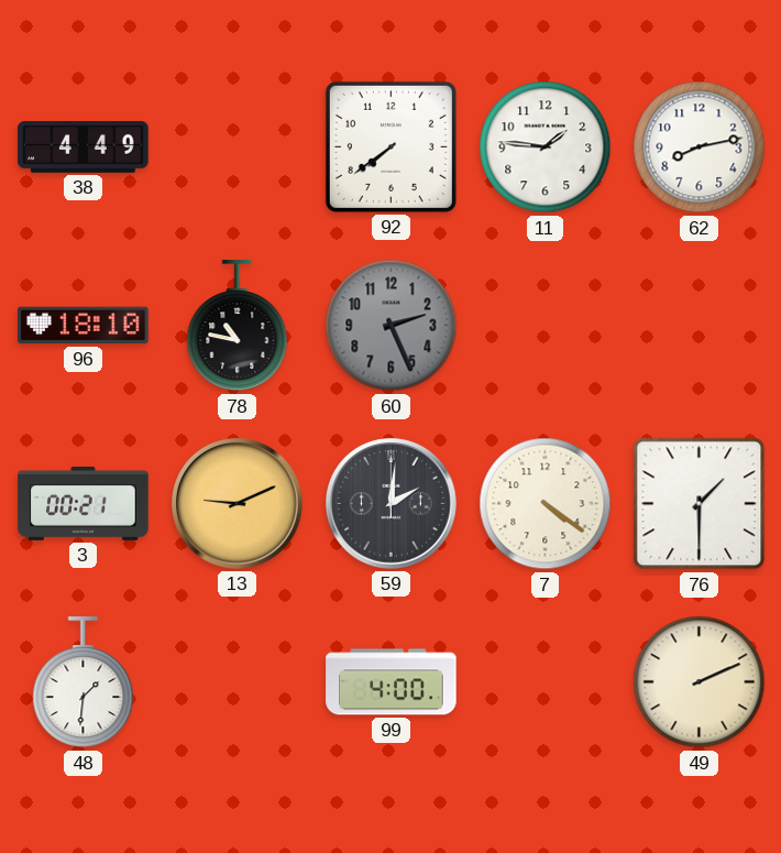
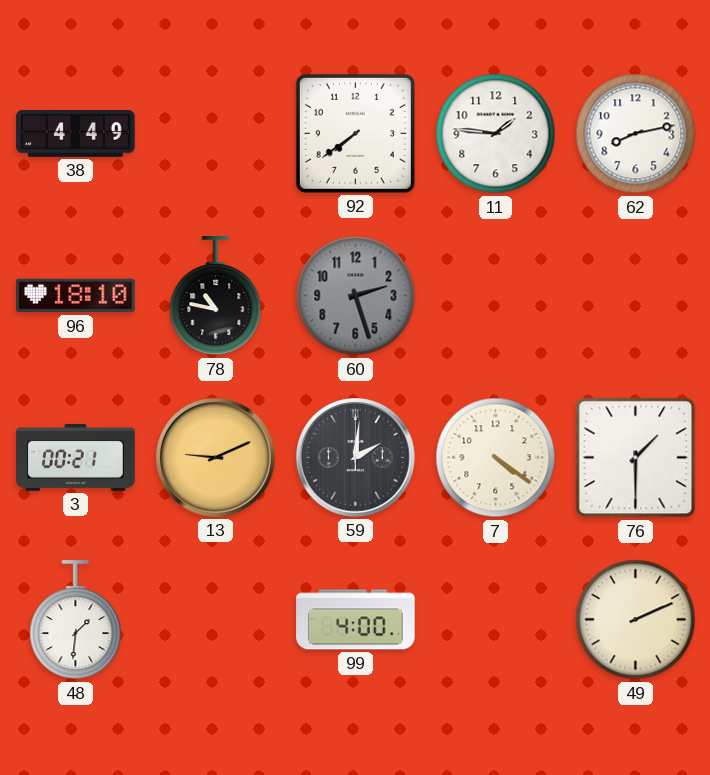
60: 2:26 -> 2:27 (356, 296)
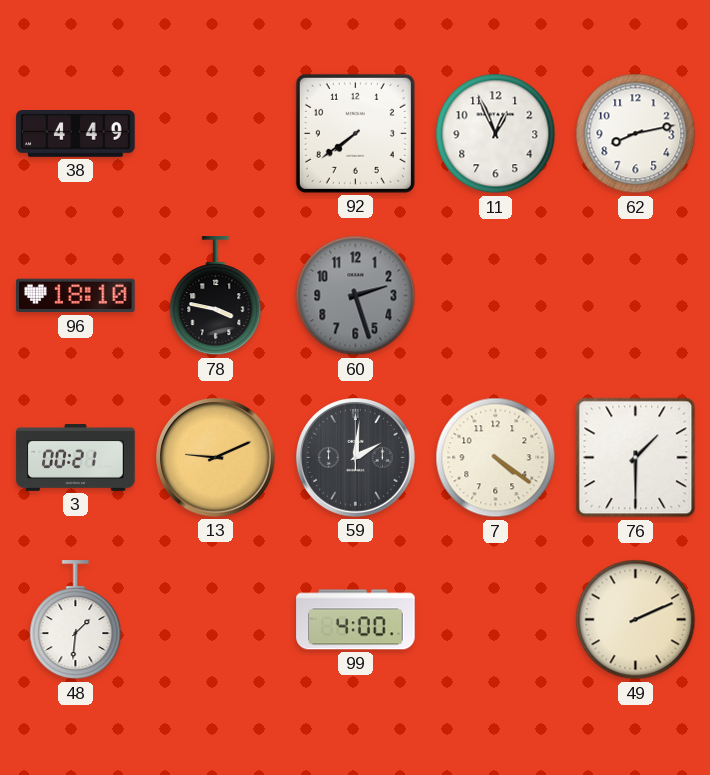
11: 1:46 -> 12:56 (496, 134)
78: 10:47 -> 3:47 (216, 296)
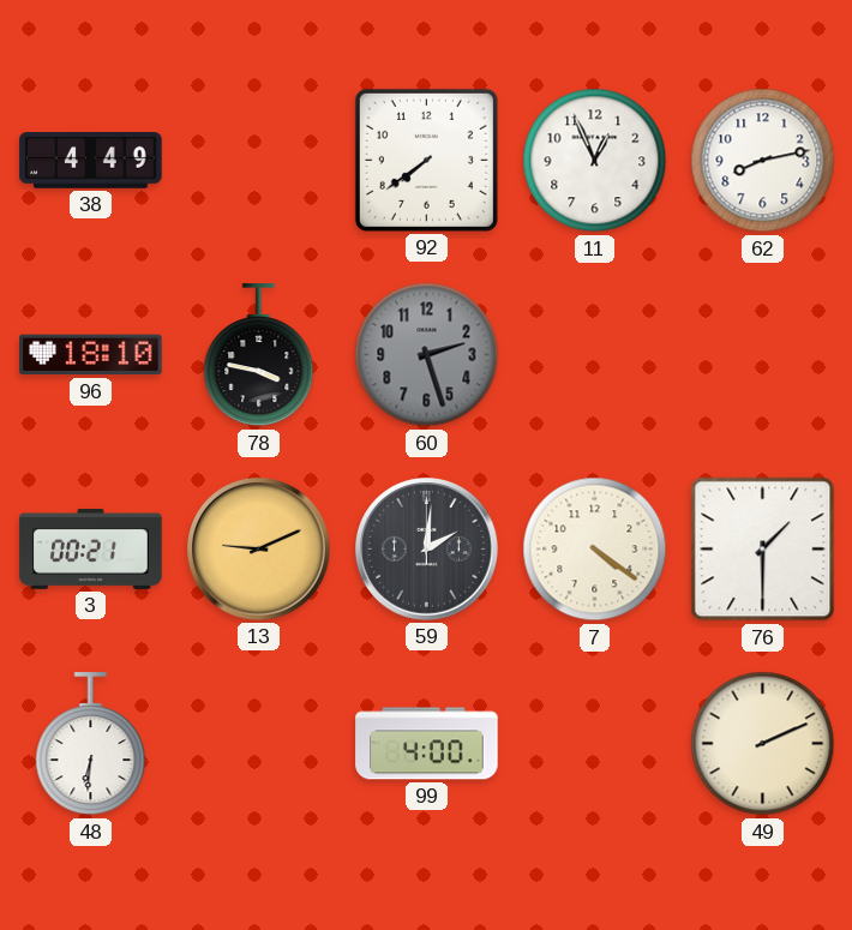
48: 1:31 -> 6:31 (91, 744)
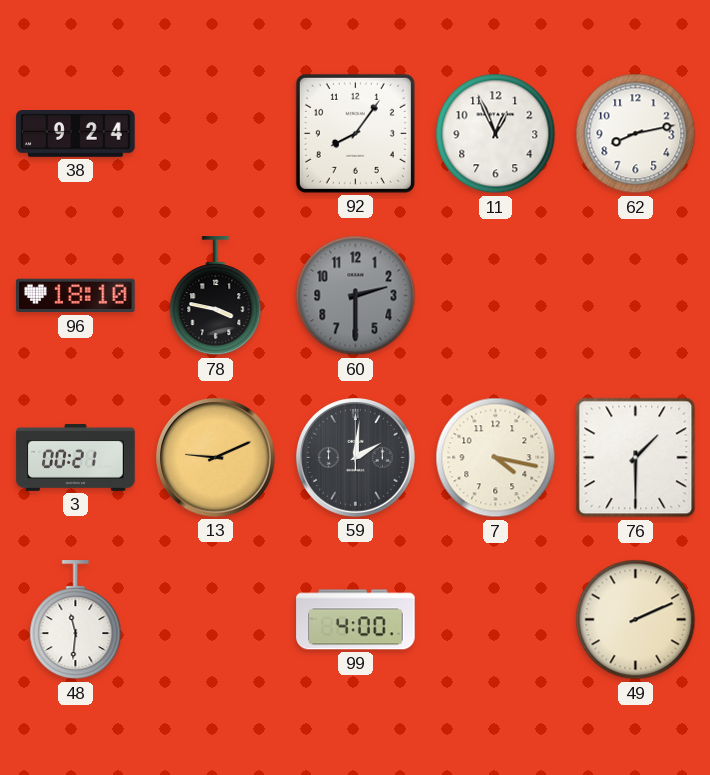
38: 4:49 -> 9:24 (76, 134)
92: 7:39 -> 8:06 (355, 133)
60: 2:27 -> 2:30 (356, 296)
7: 4:21 -> 4:17 (496, 458)
48: 6:31 -> 11:31 (76, 620)
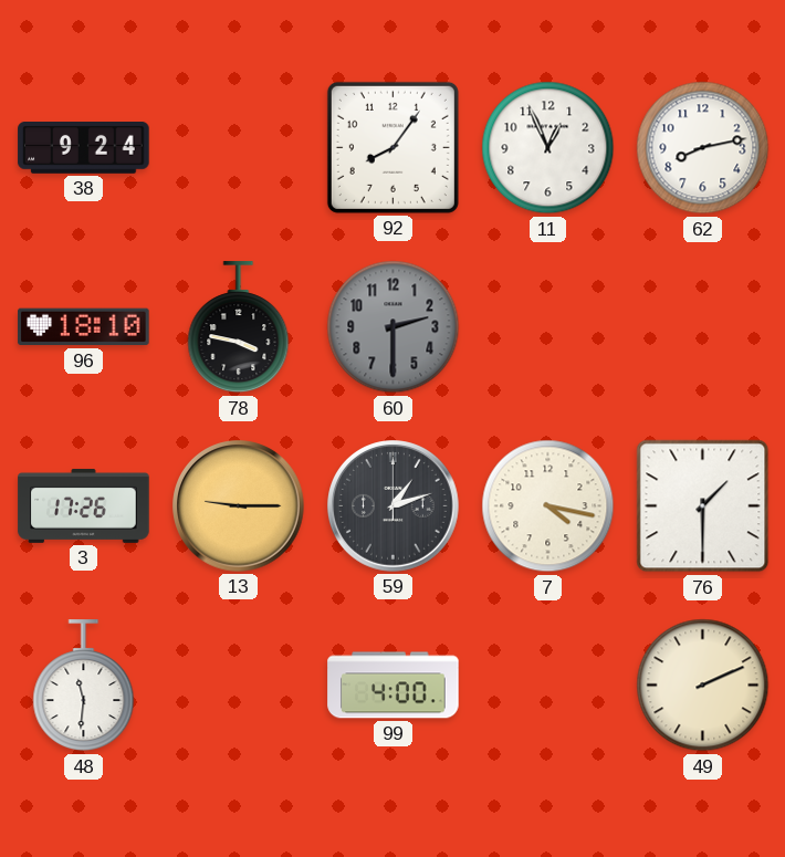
3: 00:21 -> 17:26 (84, 505)
13: 9:11 -> 9:15 (239, 506)
59: 2:01 -> 1:12 (394, 506)
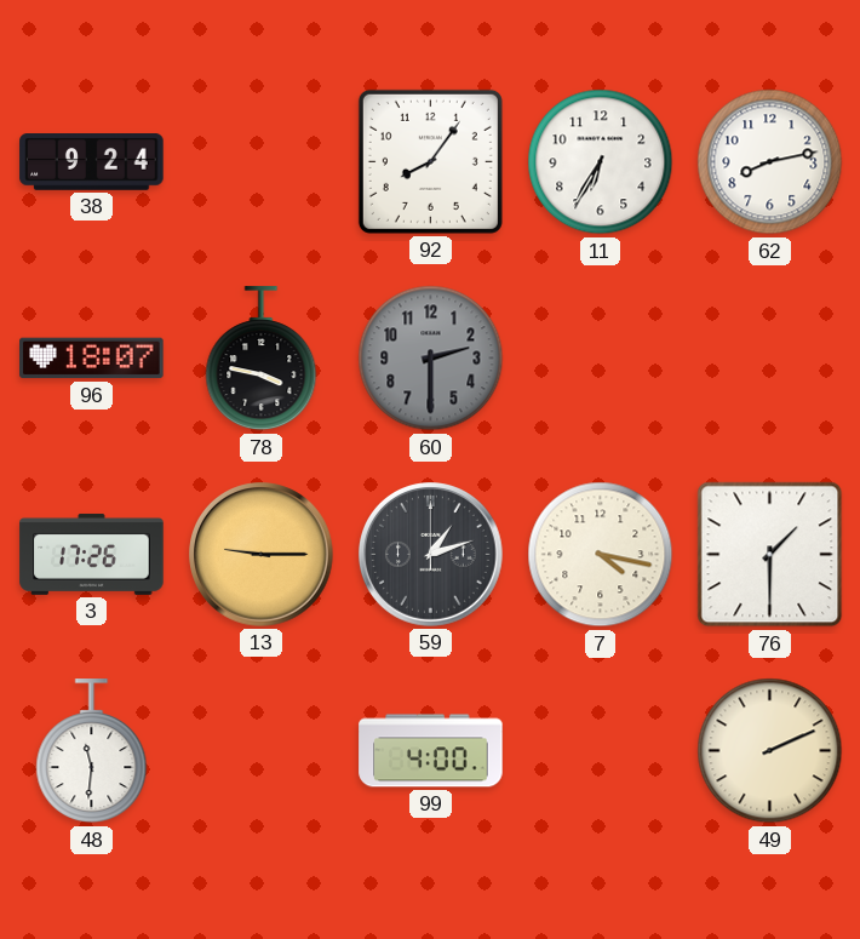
11: 12:56 -> 6:35 (601, 162)
96: 18:10 -> 18:07 (92, 359)
